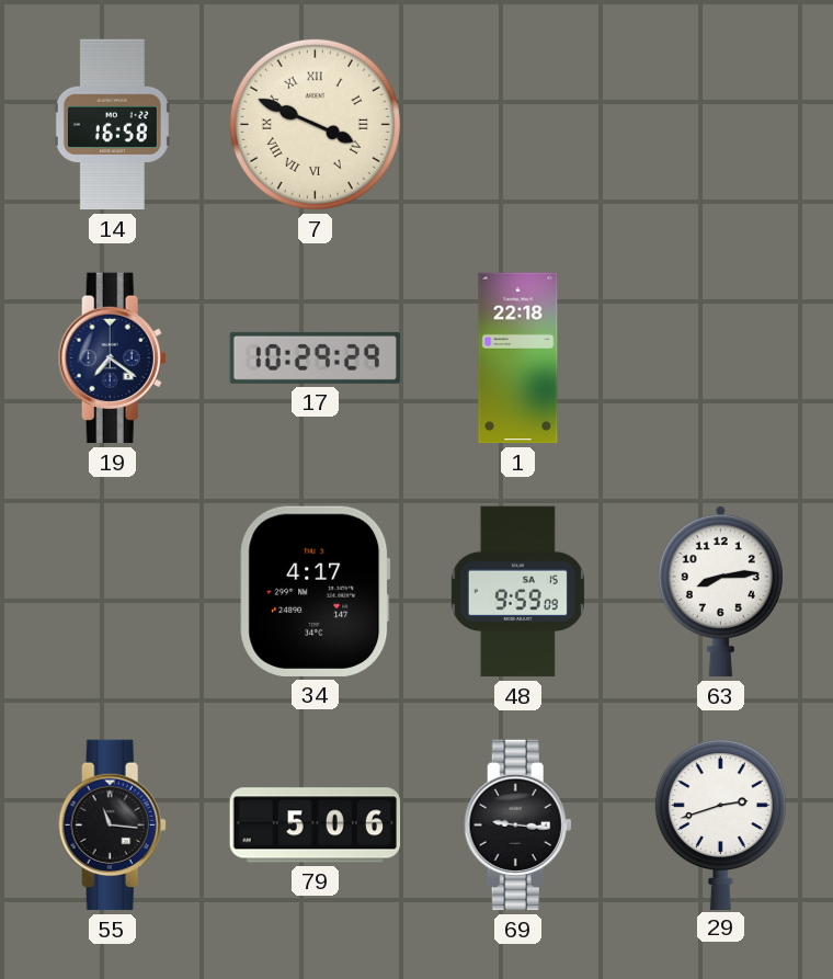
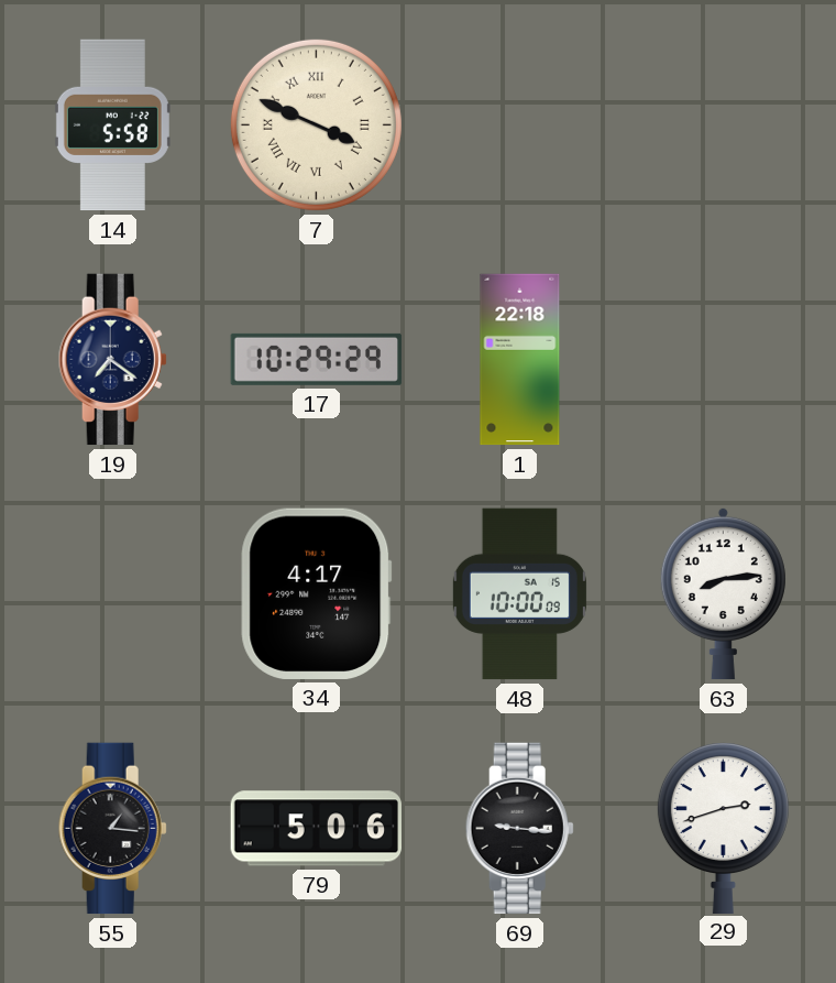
14: 16:58 -> 5:58 (112, 125)
48: 9:59 -> 10:00 (519, 594)
55: 11:16 -> 1:16 (112, 829)
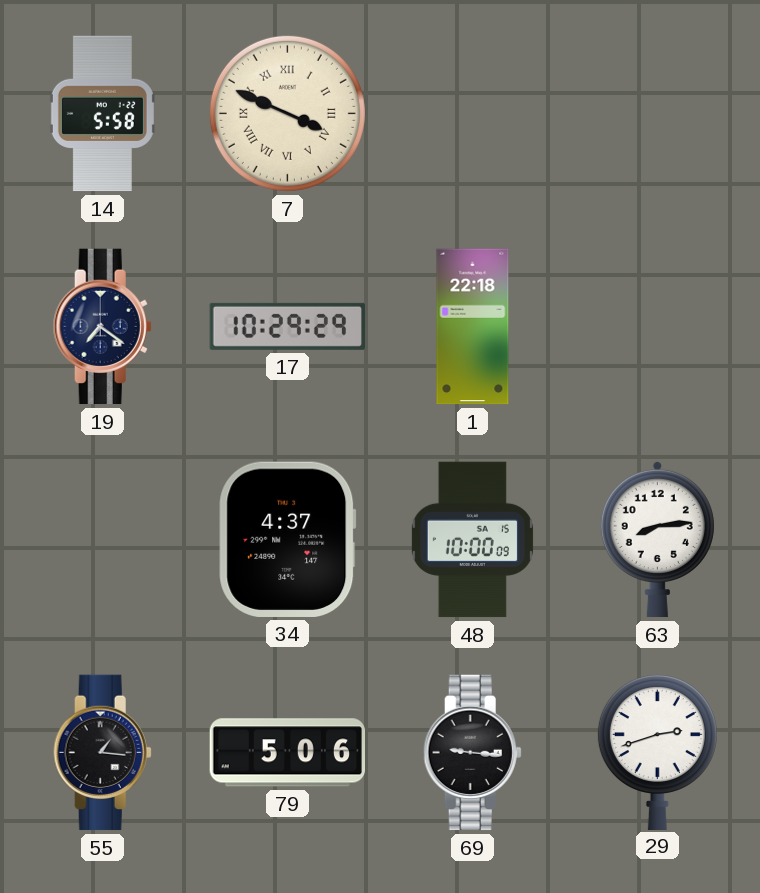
34: 4:17 -> 4:37 (288, 539)
